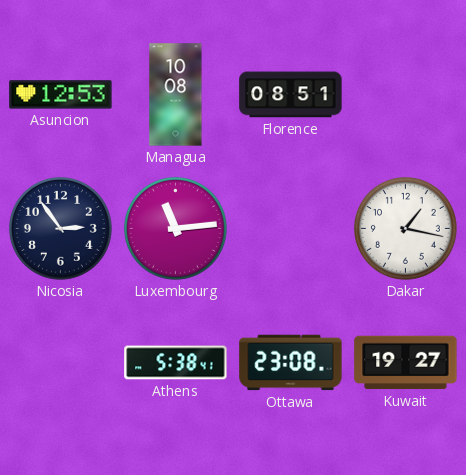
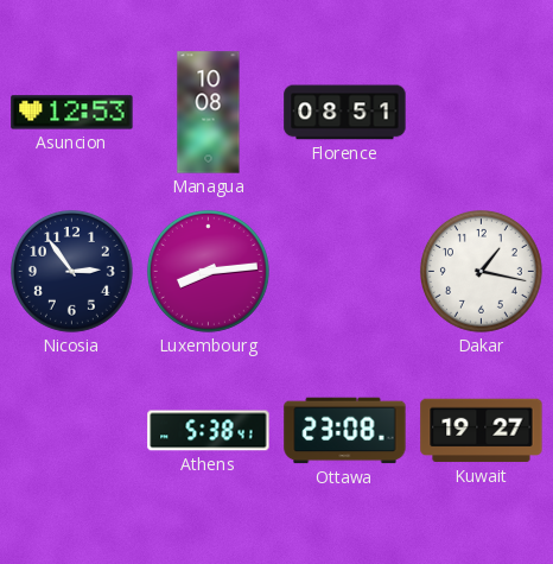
Luxembourg: 11:14 -> 8:14 (208, 271)
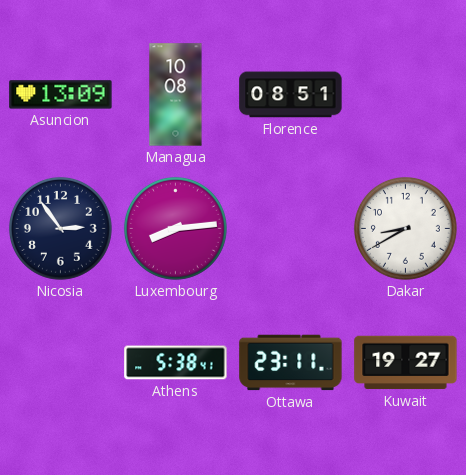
Asuncion: 12:53 -> 13:09 (61, 95)
Dakar: 1:17 -> 8:40 (405, 228)
Ottawa: 23:08 -> 23:11 (291, 363)
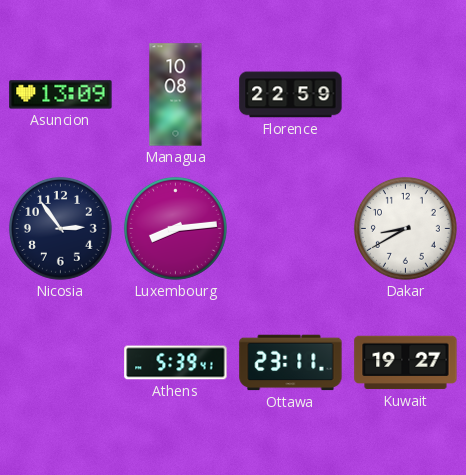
Florence: 08:51 -> 22:59 (291, 95)
Athens: 5:38 -> 5:39 (176, 363)
